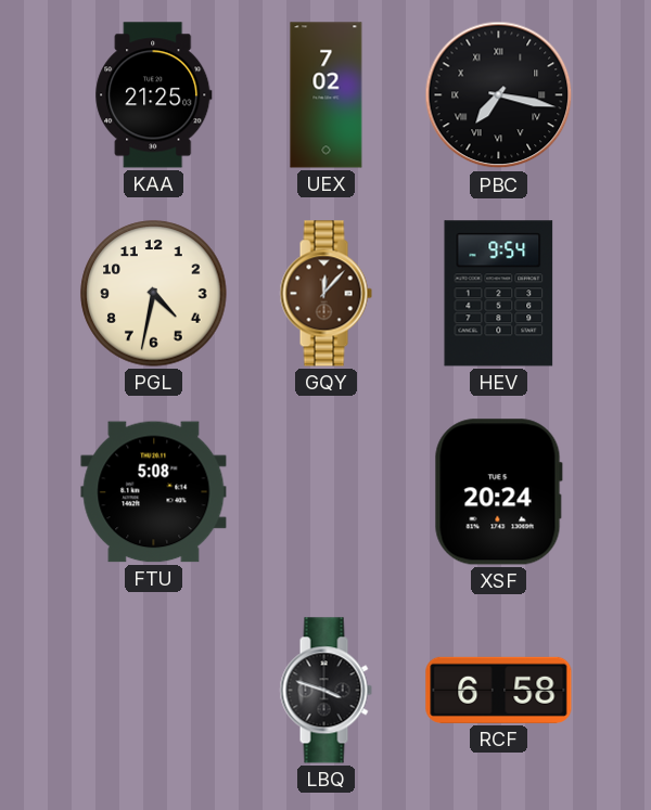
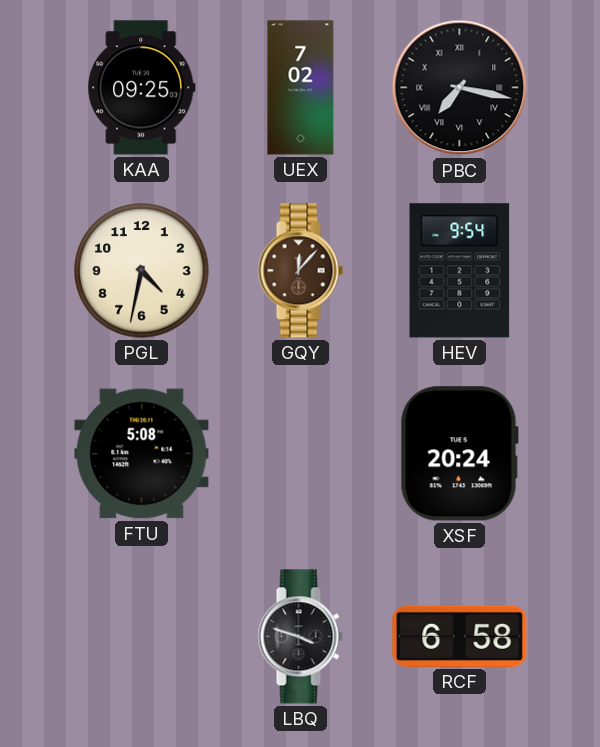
KAA: 21:25 -> 09:25 (142, 88)
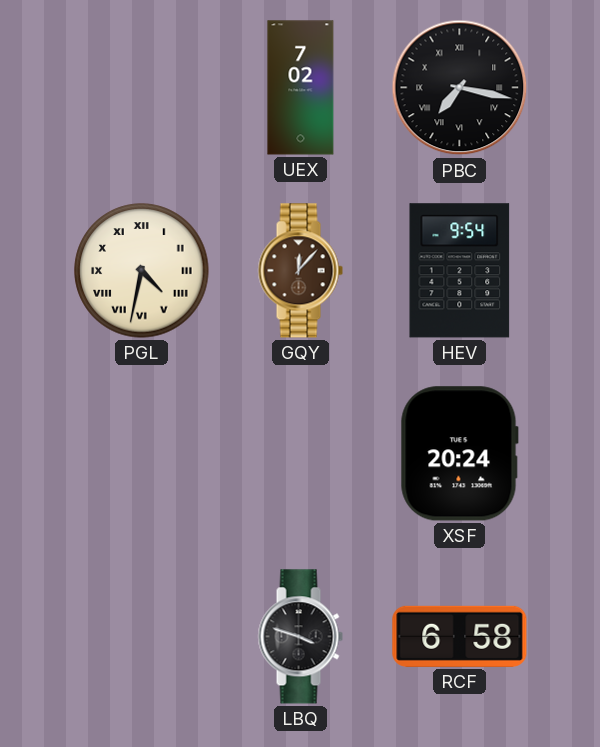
KAA: 09:25 -> none (142, 88)
PGL numerals: Arabic -> Roman (142, 271)
FTU: 5:08 -> none (142, 454)
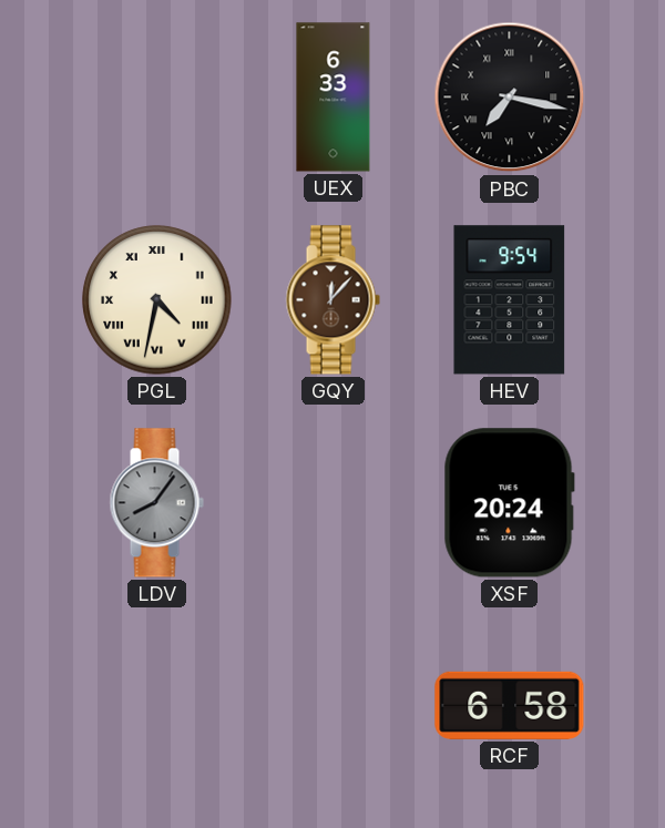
UEX: 7:02 -> 6:33 (334, 98)
LDV: none -> 8:06 (156, 503)
LBQ: 3:48 -> none (300, 637)
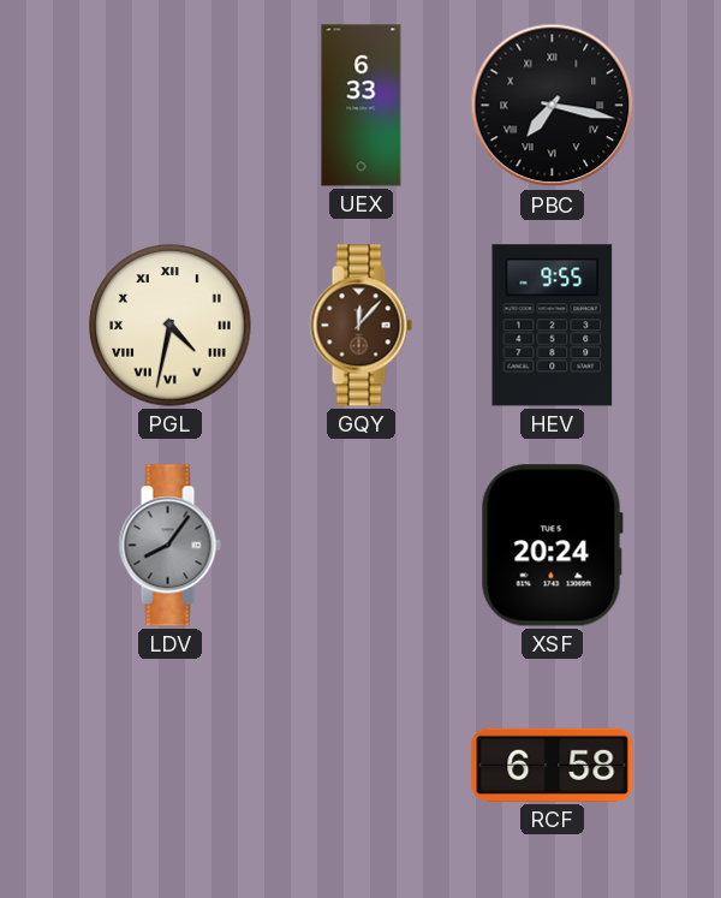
HEV: 9:54 -> 9:55 (553, 326)
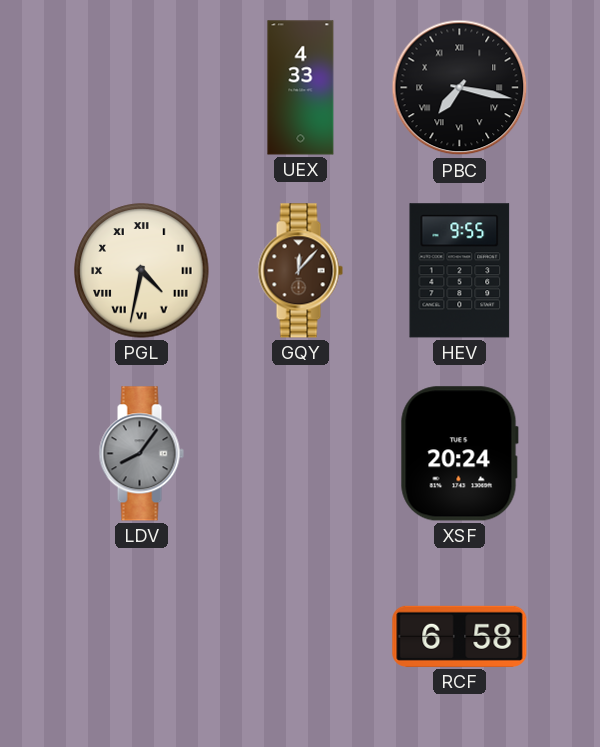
UEX: 6:33 -> 4:33 (301, 88)
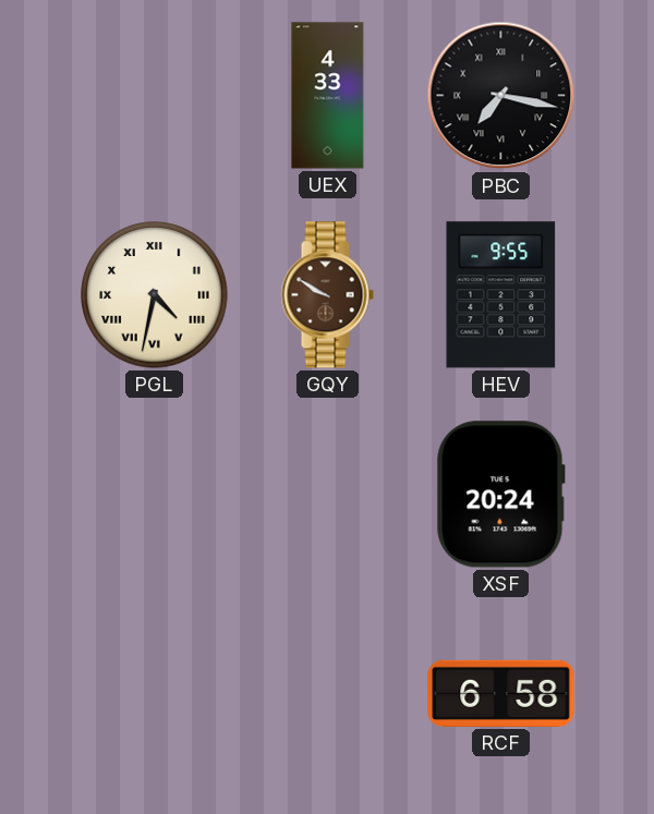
GQY: 12:07 -> 9:50 (327, 295)
LDV: 8:06 -> none (141, 454)
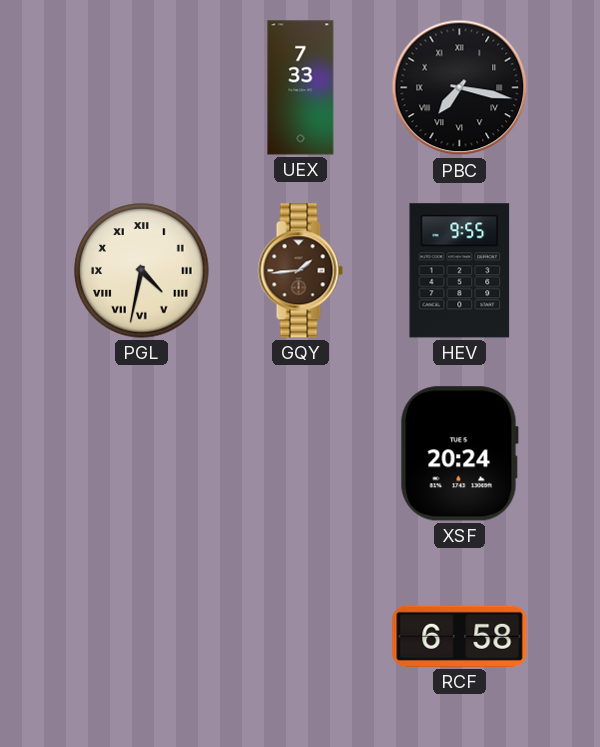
UEX: 4:33 -> 7:33 (301, 88)
GQY: 9:50 -> 1:44 (300, 271)
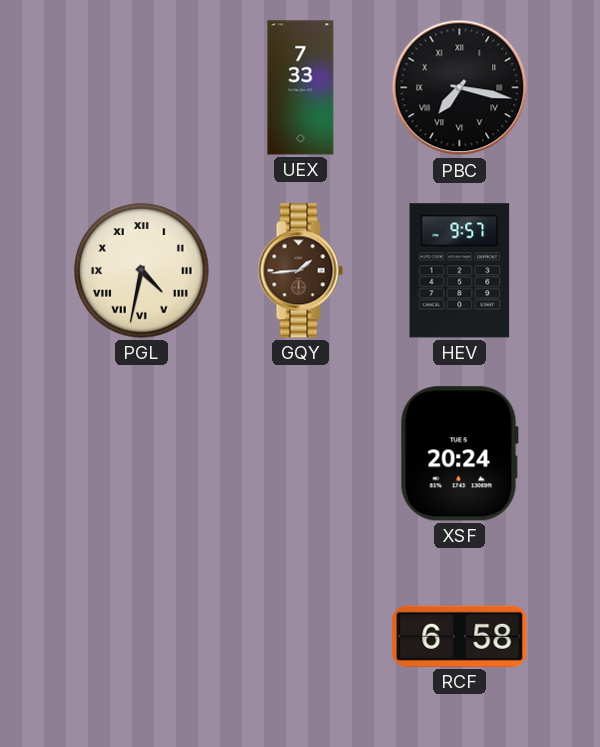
HEV: 9:55 -> 9:57 (460, 271)
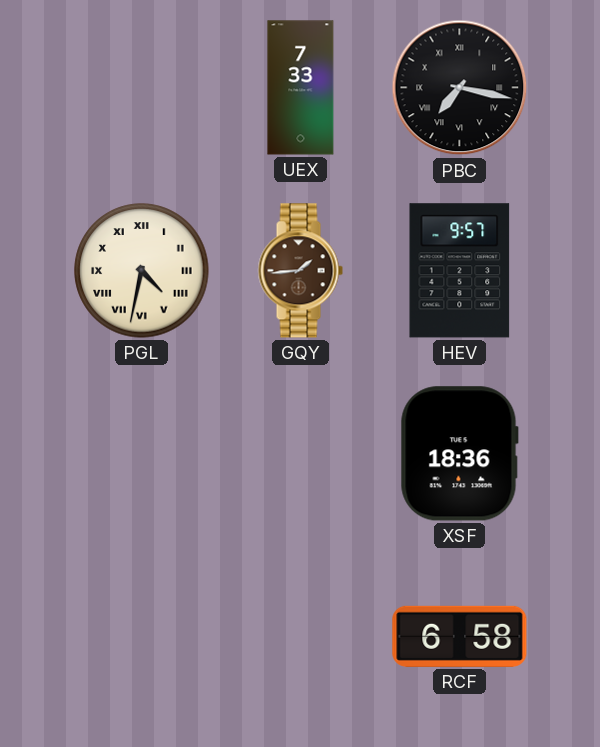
XSF: 20:24 -> 18:36 (459, 454)
